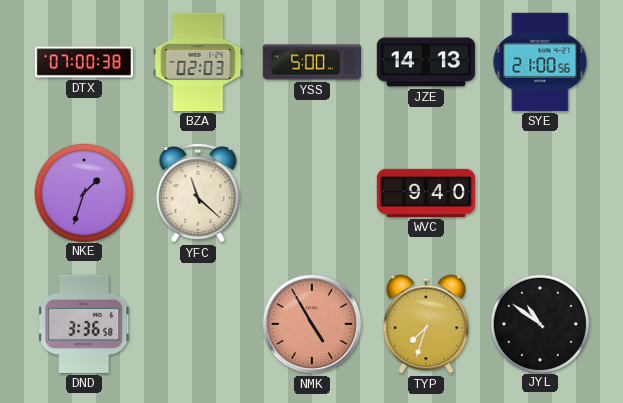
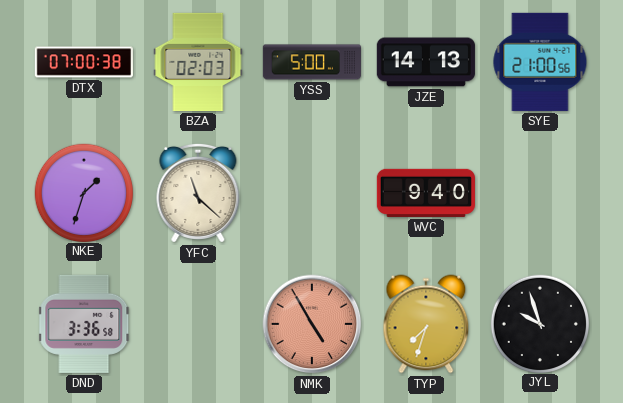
JYL: 10:51 -> 9:57 (539, 323)
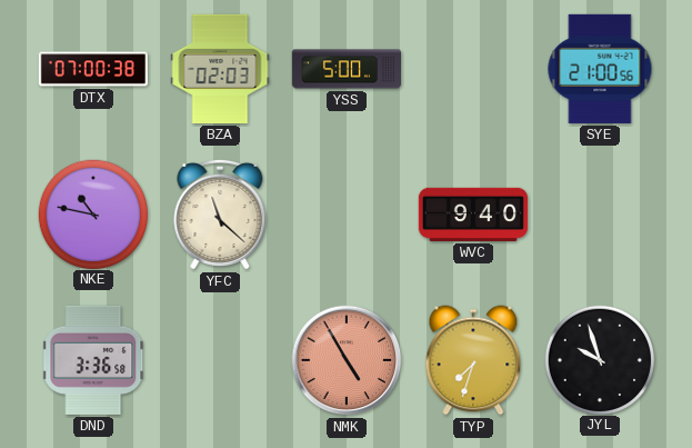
JZE: 14:13 -> none (426, 62)
NKE: 1:33 -> 10:47 (92, 213)
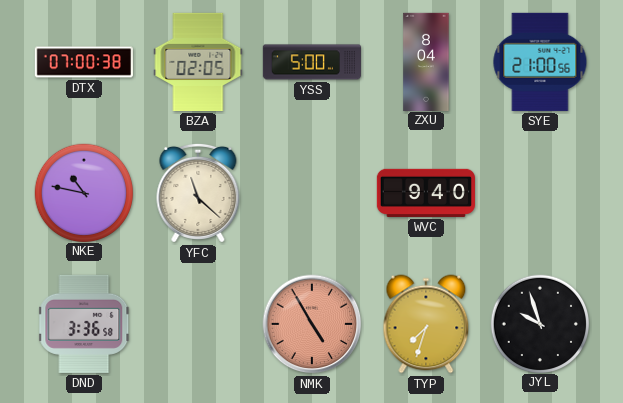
BZA: 02:03 -> 02:05 (198, 62)
ZXU: none -> 8:04 (426, 61)
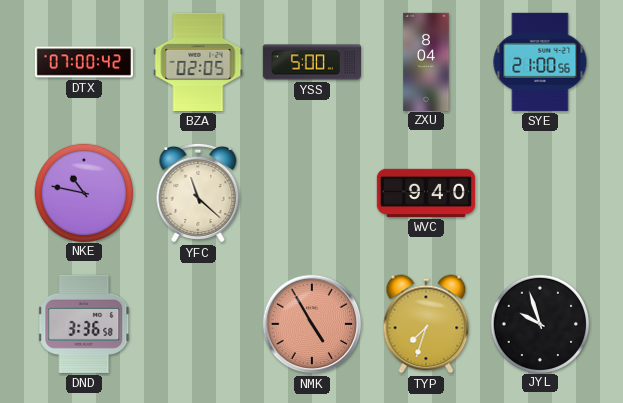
DTX: 07:00:38 -> 07:00:42 (84, 62)
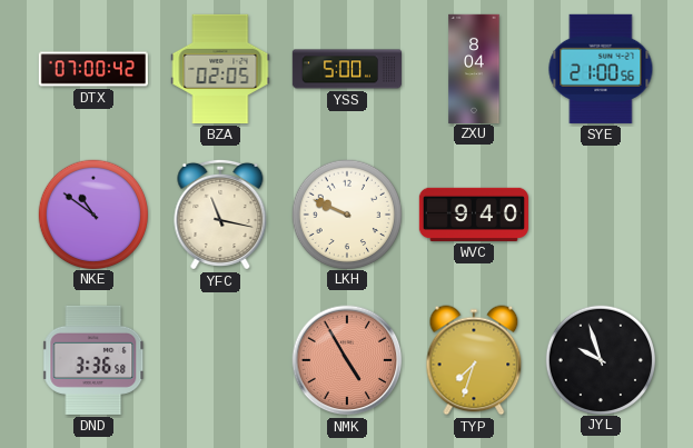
NKE: 10:47 -> 10:51 (92, 213)
YFC: 11:22 -> 11:17 (220, 215)
LKH: none -> 9:49 (346, 213)
